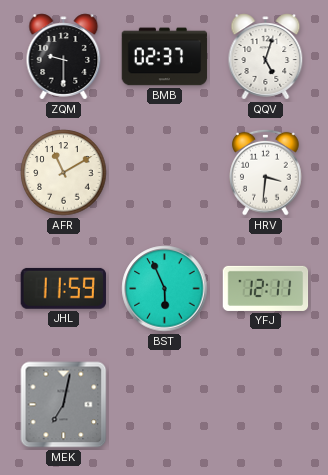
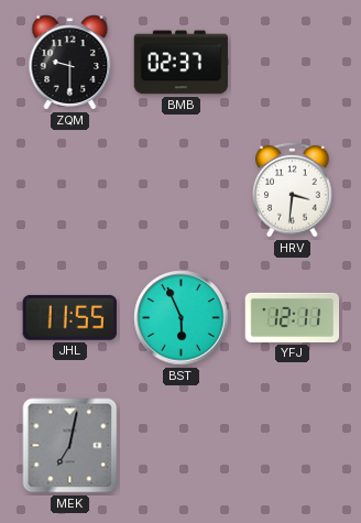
QQV: 5:03 -> none (266, 57)
AFR: 11:10 -> none (64, 173)
JHL: 11:59 -> 11:55 (69, 317)
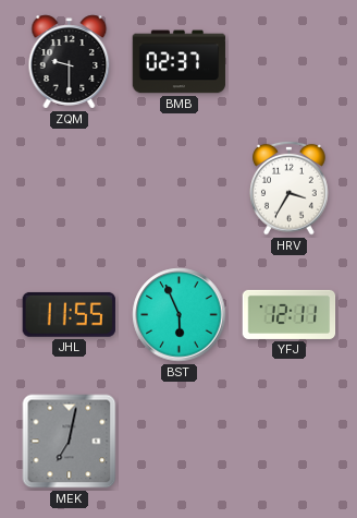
HRV: 3:31 -> 3:35 (290, 188)
